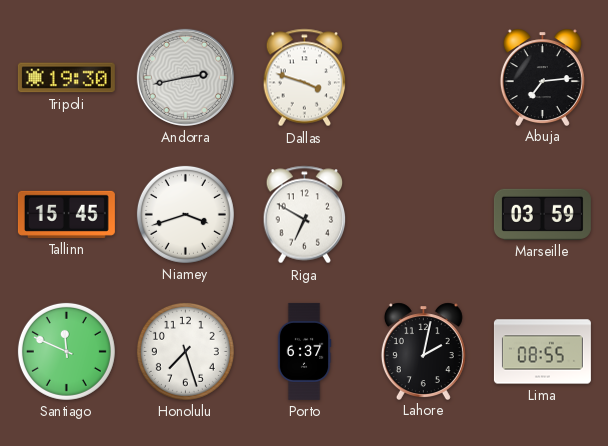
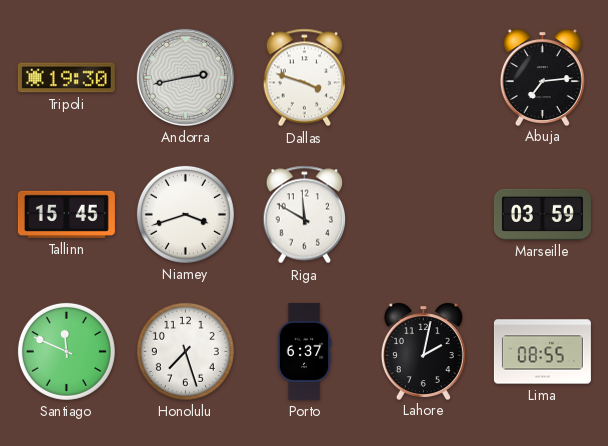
Riga: 6:50 -> 11:50 (305, 215)
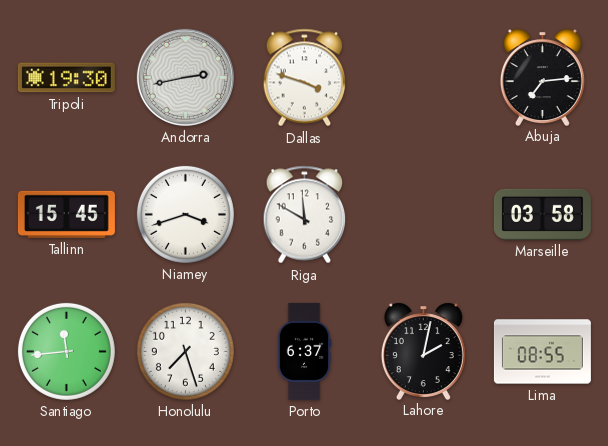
Marseille: 03:59 -> 03:58 (542, 214)
Santiago: 11:49 -> 11:44 (66, 351)
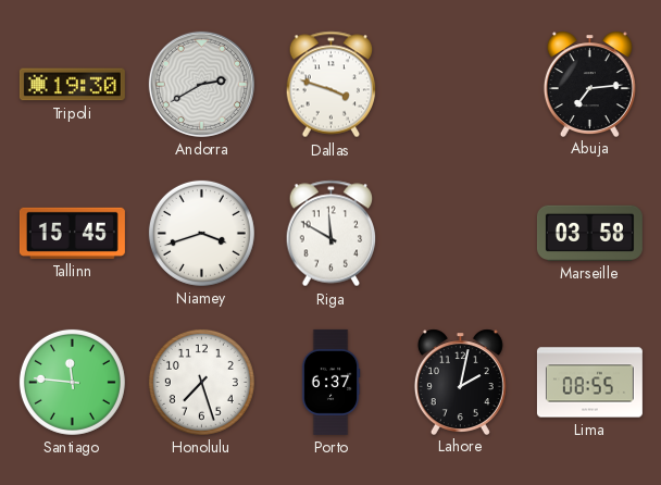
Andorra: 2:43 -> 2:40 (201, 84)
Santiago: 11:44 -> 11:46 (72, 382)
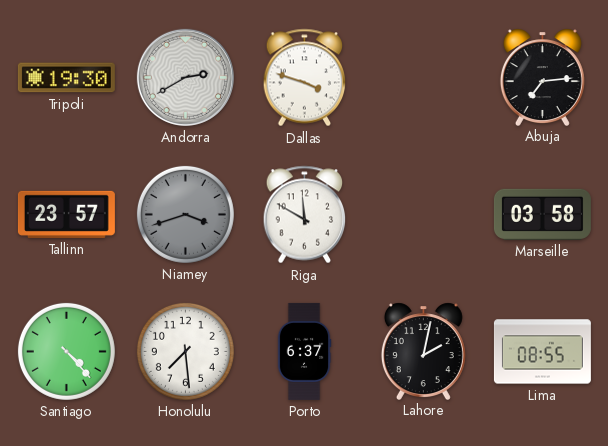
Tallinn: 15:45 -> 23:57 (66, 214)
Niamey dial: white -> grey (185, 214)
Santiago: 11:46 -> 4:23 (66, 351)
Honolulu: 7:27 -> 7:29 (185, 351)
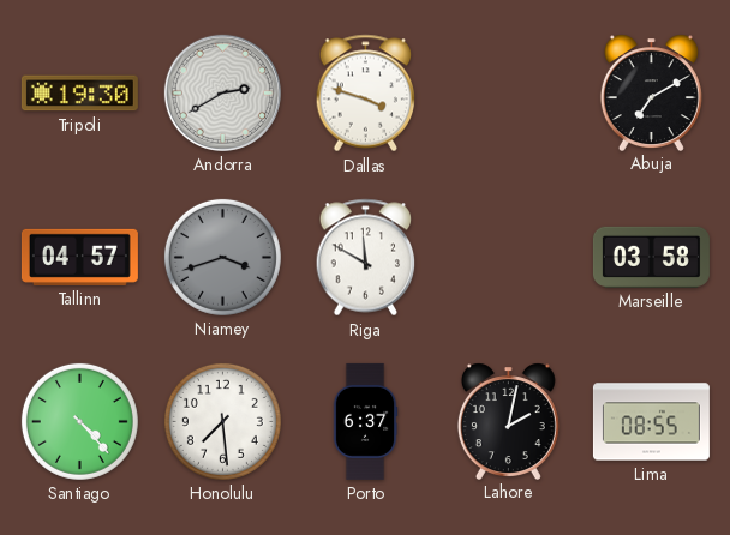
Abuja: 7:14 -> 7:10 (651, 92)
Tallinn: 23:57 -> 04:57 (79, 257)
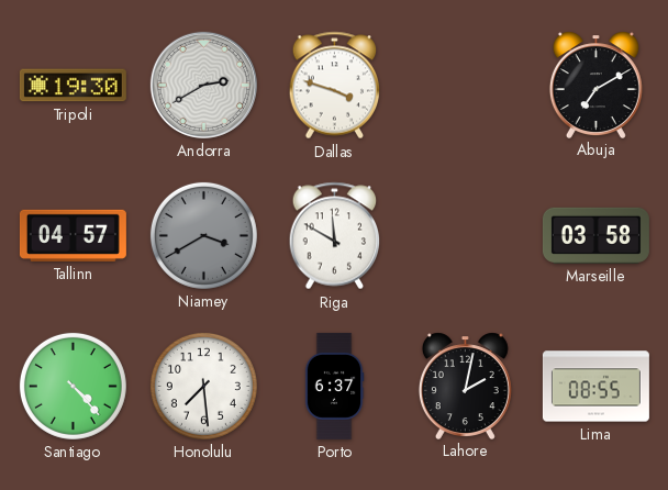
Niamey: 3:42 -> 3:40 (203, 235)
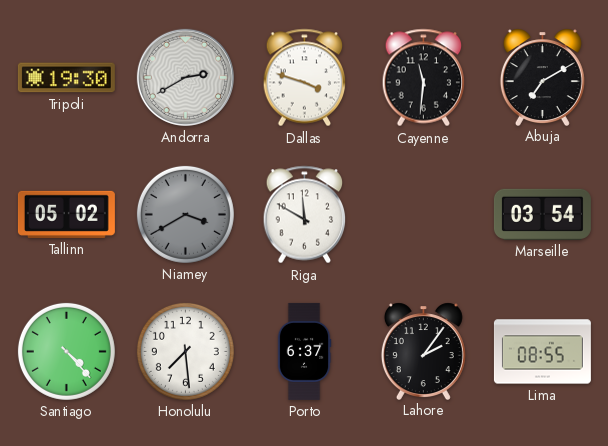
Cayenne: none -> 11:31 (424, 78)
Tallinn: 04:57 -> 05:02 (66, 214)
Marseille: 03:58 -> 03:54 (542, 214)
Lahore: 2:02 -> 2:06 (423, 351)
